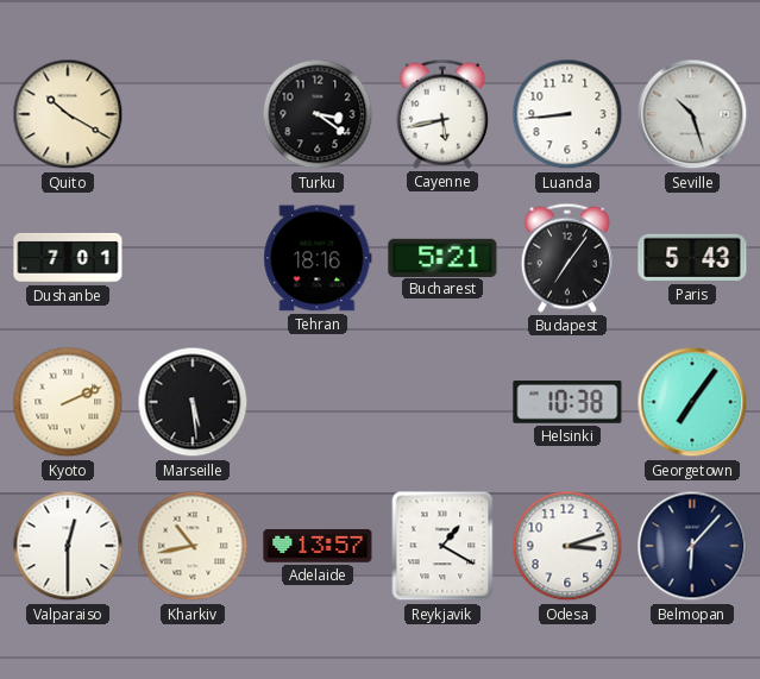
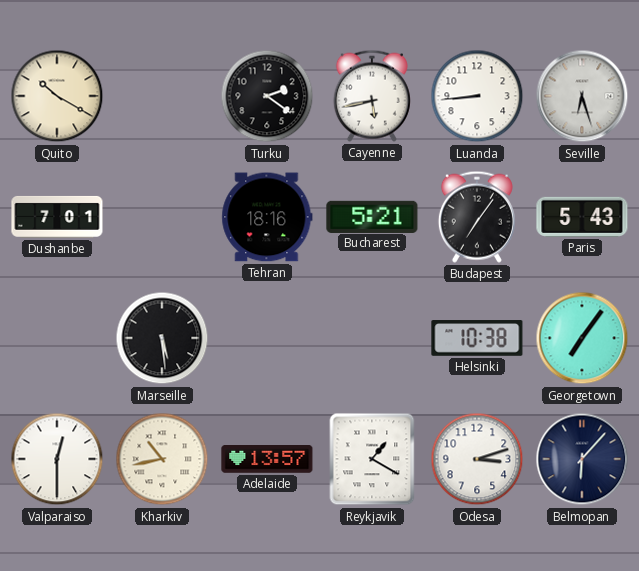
Turku: 3:21 -> 2:21 (267, 96)
Seville: 10:27 -> 6:27 (582, 96)
Kyoto: 2:11 -> none (68, 402)
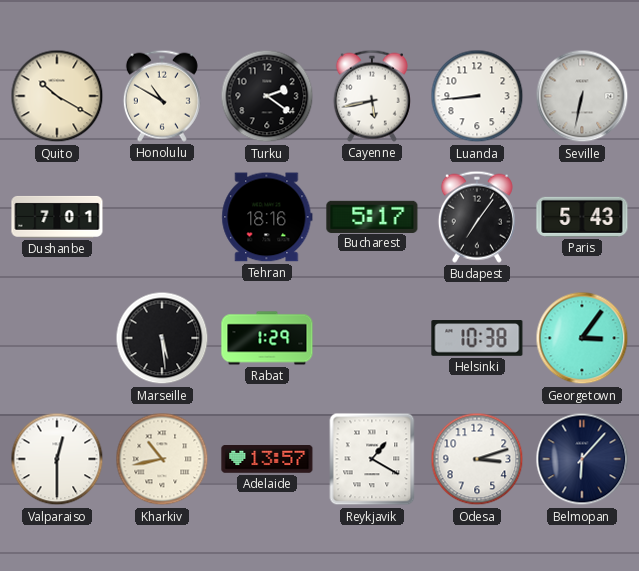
Honolulu: none -> 10:50 (162, 96)
Seville: 6:27 -> 6:32 (582, 96)
Bucharest: 5:21 -> 5:17 (372, 216)
Rabat: none -> 1:29 (267, 338)
Georgetown: 7:06 -> 3:06 (582, 338)
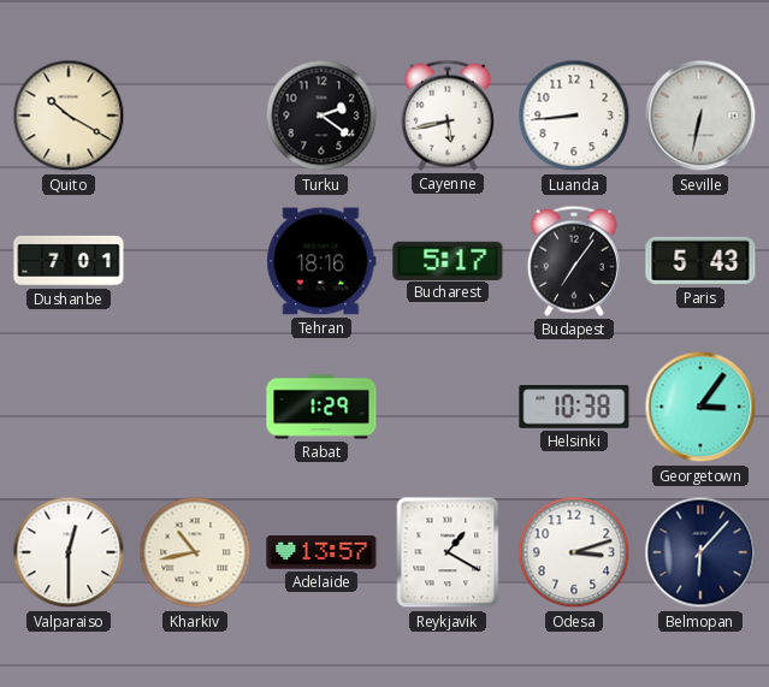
Honolulu: 10:50 -> none (162, 96)
Marseille: 5:29 -> none (162, 338)
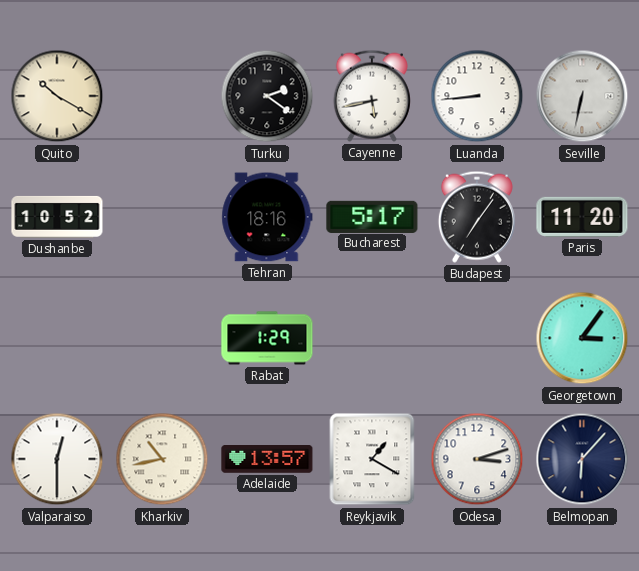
Dushanbe: 7:01 -> 10:52 (57, 217)
Paris: 5:43 -> 11:20 (582, 217)
Helsinki: 10:38 -> none (574, 407)
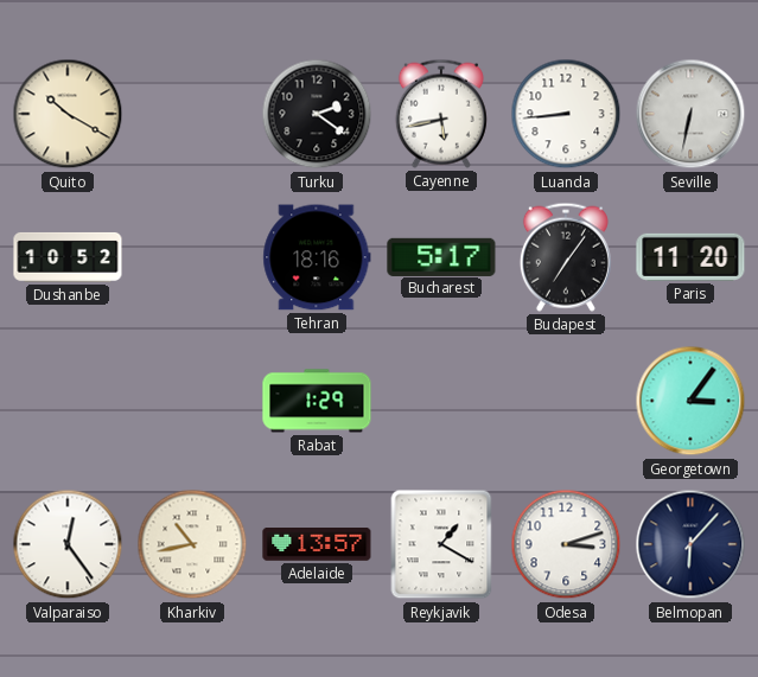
Valparaiso: 12:30 -> 12:24 (68, 544)
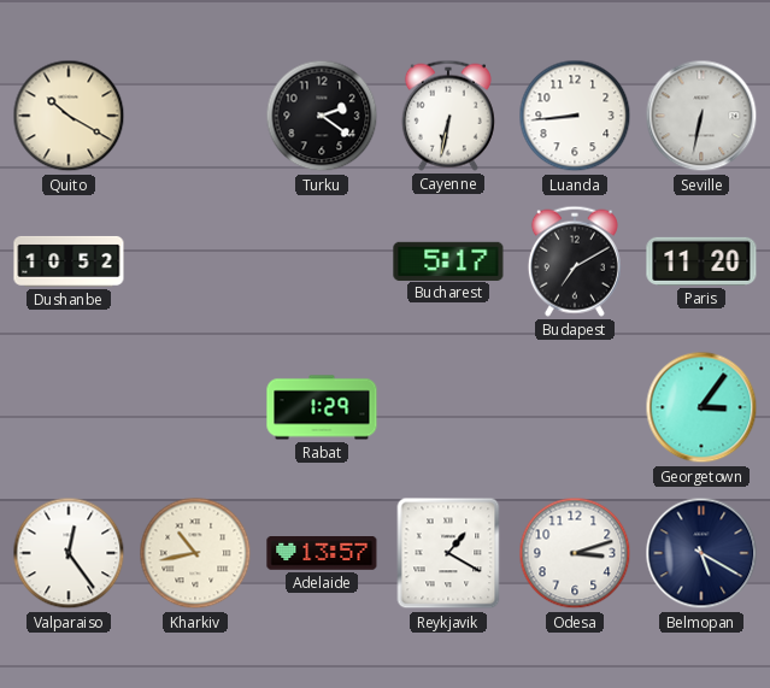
Cayenne: 5:43 -> 6:32 (448, 116)
Tehran: 18:16 -> none (317, 257)
Budapest: 7:06 -> 7:10 (575, 261)
Belmopan: 6:07 -> 5:20 (701, 553)
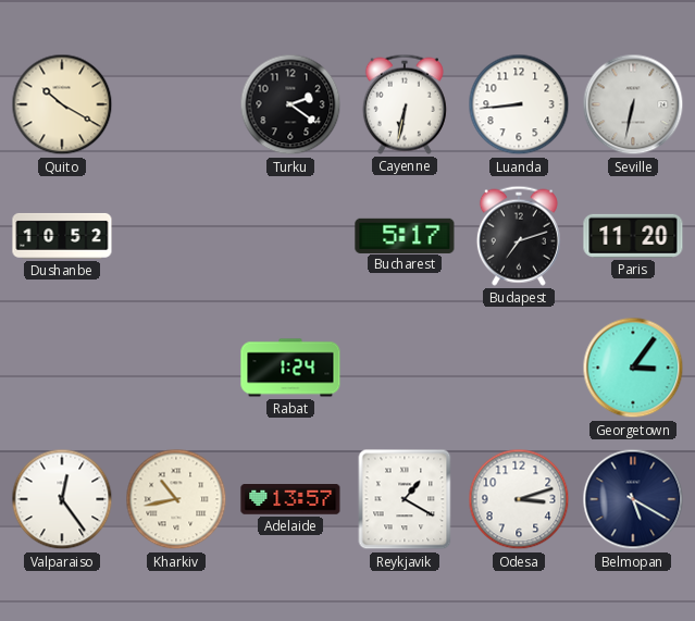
Budapest: 7:10 -> 7:12 (519, 236)
Rabat: 1:29 -> 1:24 (290, 368)
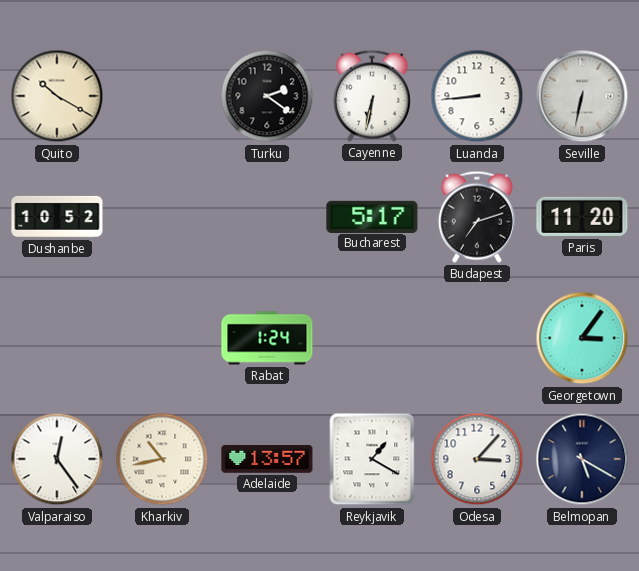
Odesa: 3:12 -> 3:07 (477, 459)
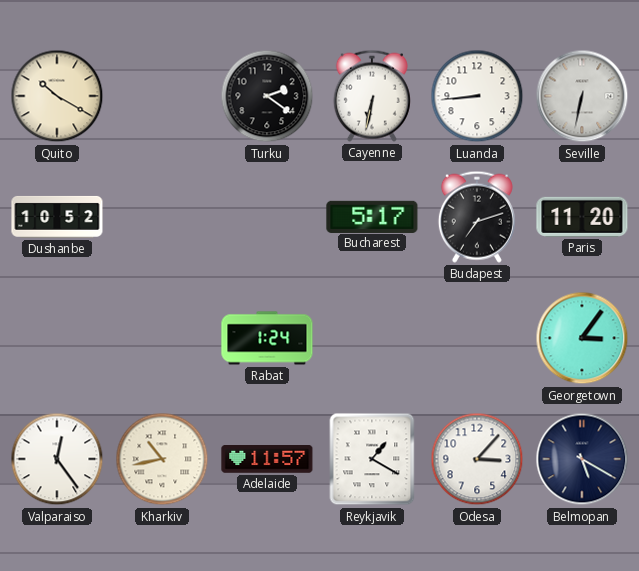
Adelaide: 13:57 -> 11:57 (267, 460)
